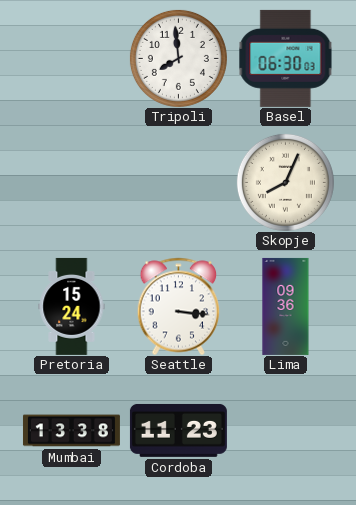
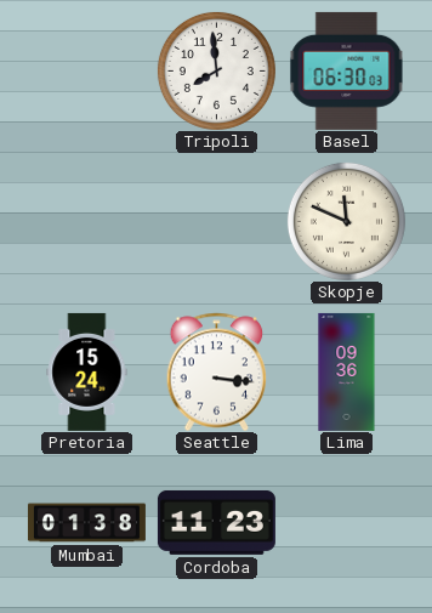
Skopje: 8:04 -> 11:49 (346, 221)
Mumbai: 13:38 -> 01:38 (86, 523)
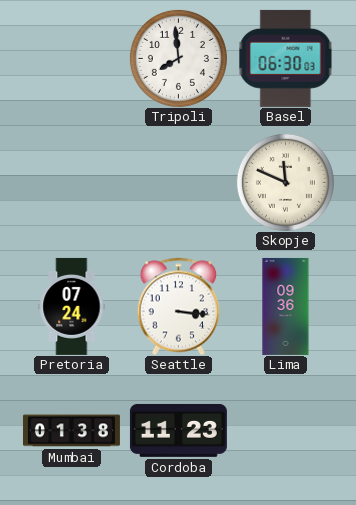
Pretoria: 15:24 -> 07:24 (72, 306)
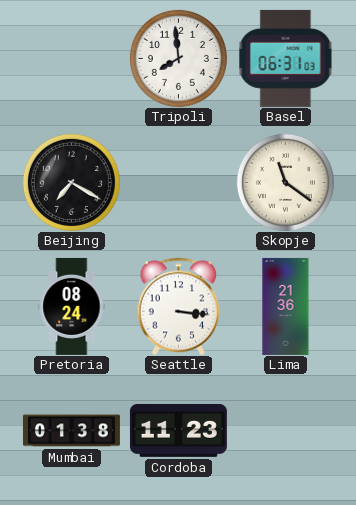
Basel: 06:30 -> 06:31 (286, 58)
Beijing: none -> 7:20 (71, 182)
Skopje: 11:49 -> 11:21 (285, 182)
Pretoria: 07:24 -> 08:24 (72, 306)
Lima: 09:36 -> 21:36 (286, 306)
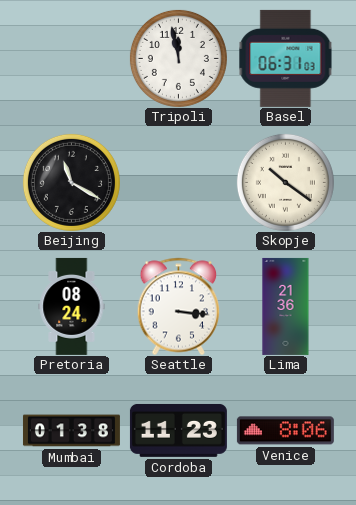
Tripoli: 7:59 -> 11:58 (178, 58)
Beijing: 7:20 -> 11:20 (71, 182)
Skopje: 11:21 -> 10:21 (285, 182)
Venice: none -> 8:06 (285, 431)
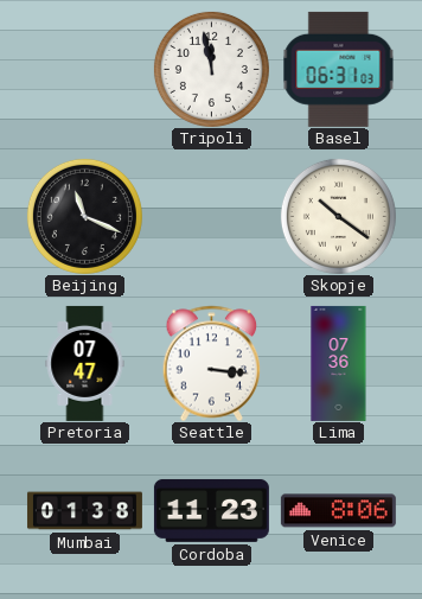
Beijing: 11:20 -> 11:19 (84, 216)
Pretoria: 08:24 -> 07:47 (85, 363)
Lima: 21:36 -> 07:36 (339, 363)
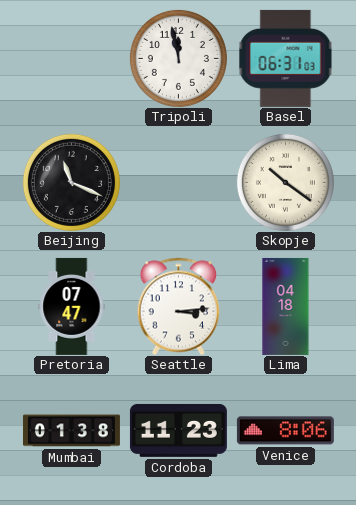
Seattle: 3:16 -> 3:14 (179, 306)
Lima: 07:36 -> 04:18 (286, 306)
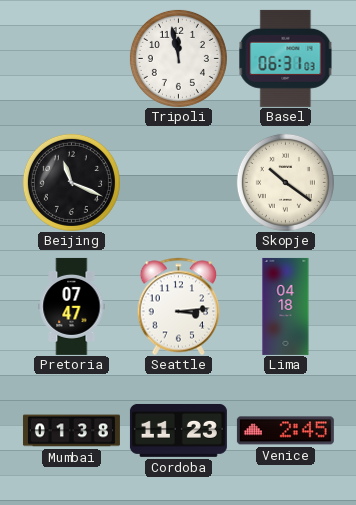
Venice: 8:06 -> 2:45 (285, 431)
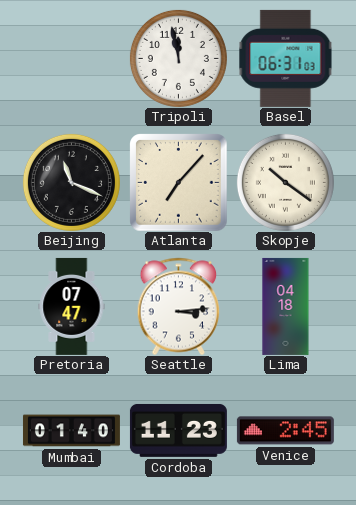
Atlanta: none -> 7:07 (178, 182)
Mumbai: 01:38 -> 01:40 (71, 431)
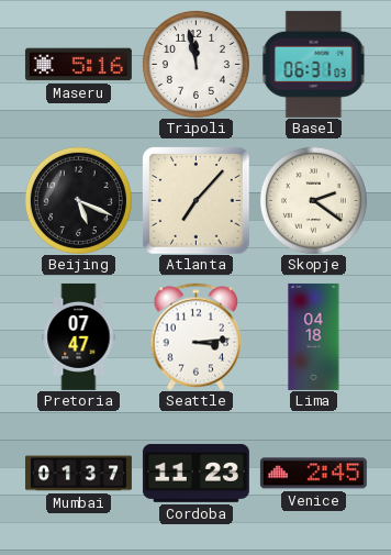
Maseru: none -> 5:16 (78, 65)
Beijing: 11:19 -> 5:19 (78, 200)
Skopje: 10:21 -> 2:21 (313, 200)
Mumbai: 01:40 -> 01:37 (78, 474)
